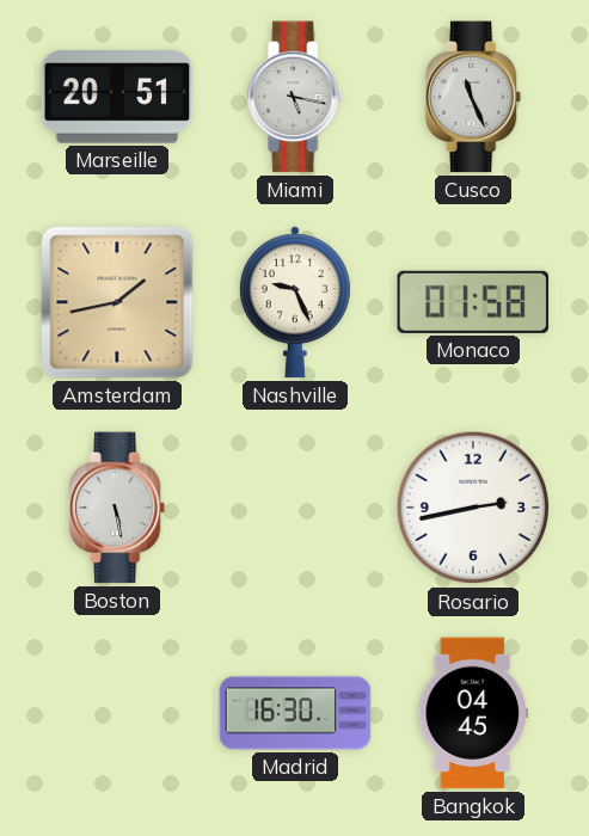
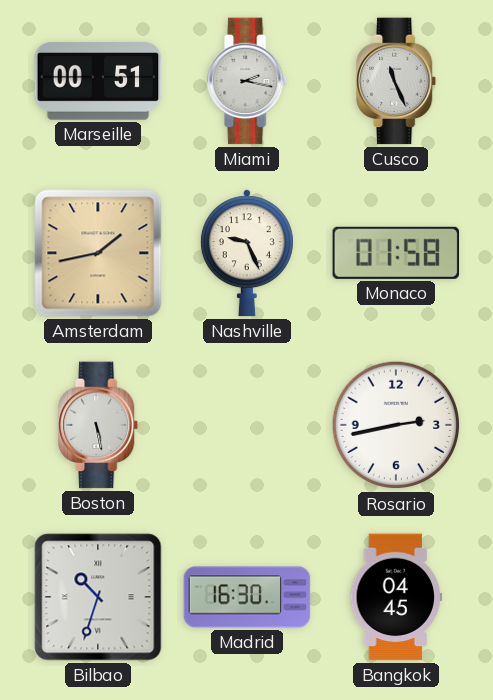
Marseille: 20:51 -> 00:51 (98, 81)
Miami: 5:17 -> 2:17 (248, 81)
Bilbao: none -> 10:33 (98, 597)
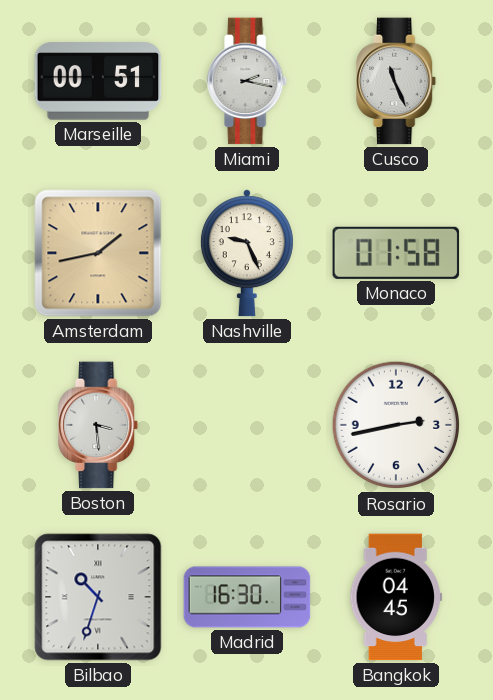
Boston: 5:28 -> 3:29 (99, 425)
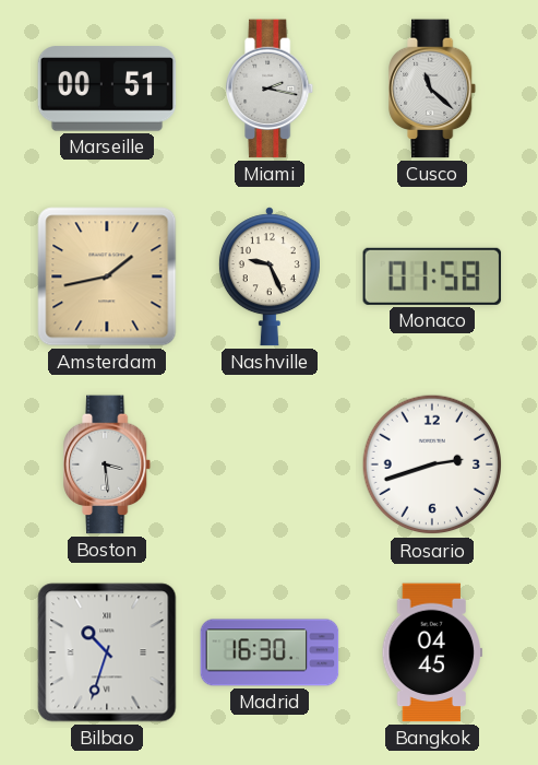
Cusco: 11:26 -> 11:22 (433, 89)
Rosario: 2:43 -> 2:42 (432, 464)
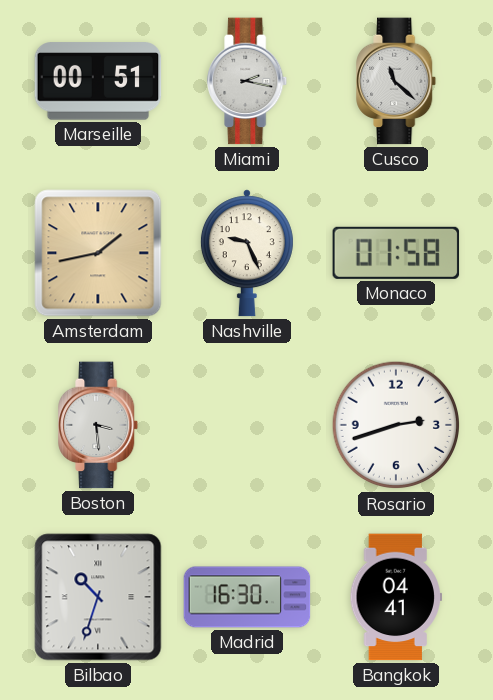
Bangkok: 04:45 -> 04:41 (396, 597)
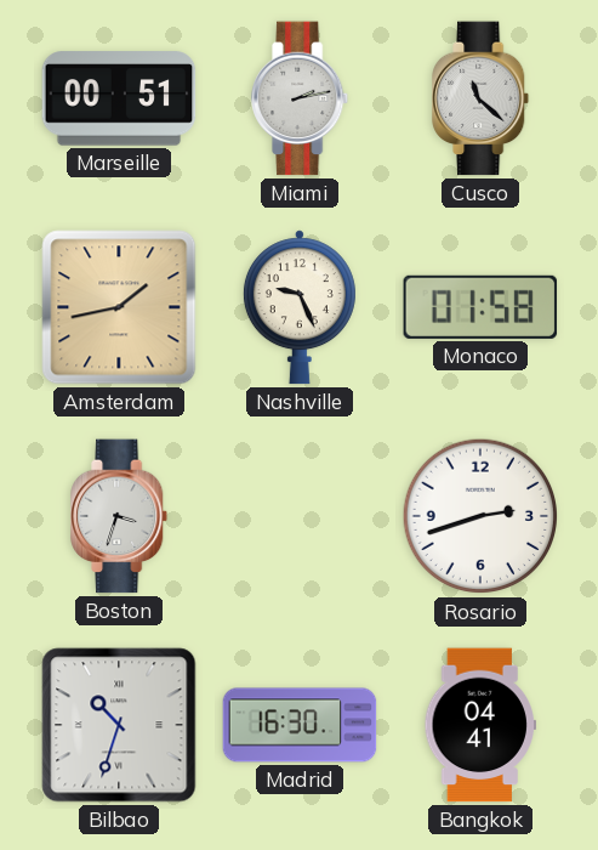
Miami: 2:17 -> 2:13 (301, 98)
Boston: 3:29 -> 3:33 (120, 516)
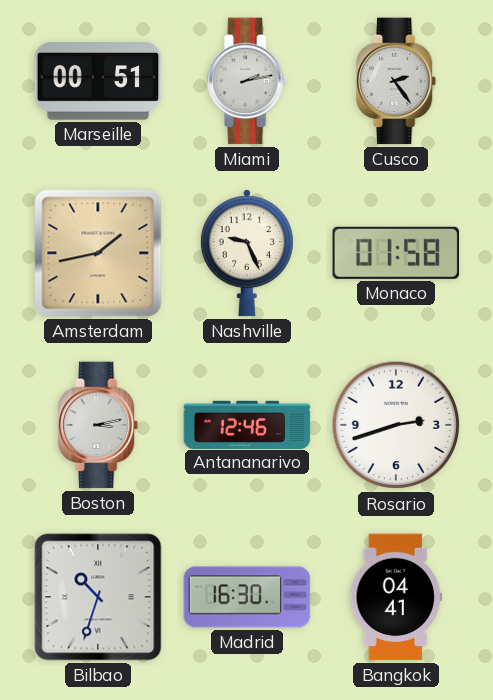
Cusco: 11:22 -> 2:24 (397, 81)
Boston: 3:33 -> 3:13 (99, 425)
Antananarivo: none -> 12:46 (247, 424)
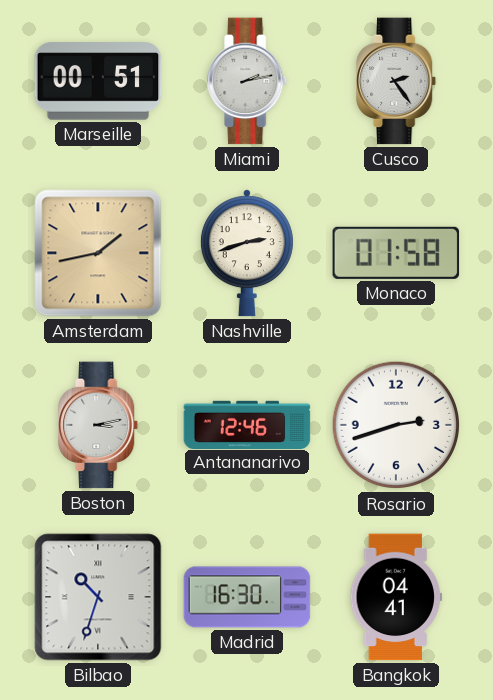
Nashville: 9:26 -> 2:42 (247, 253)
